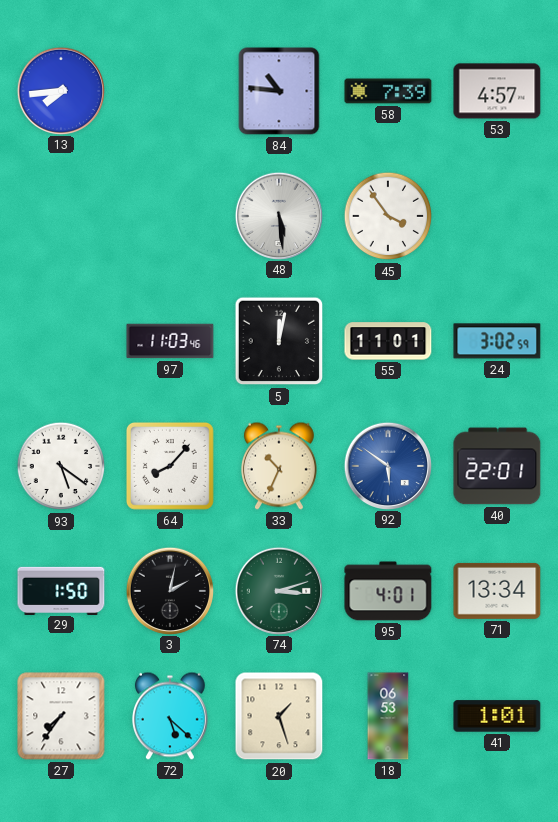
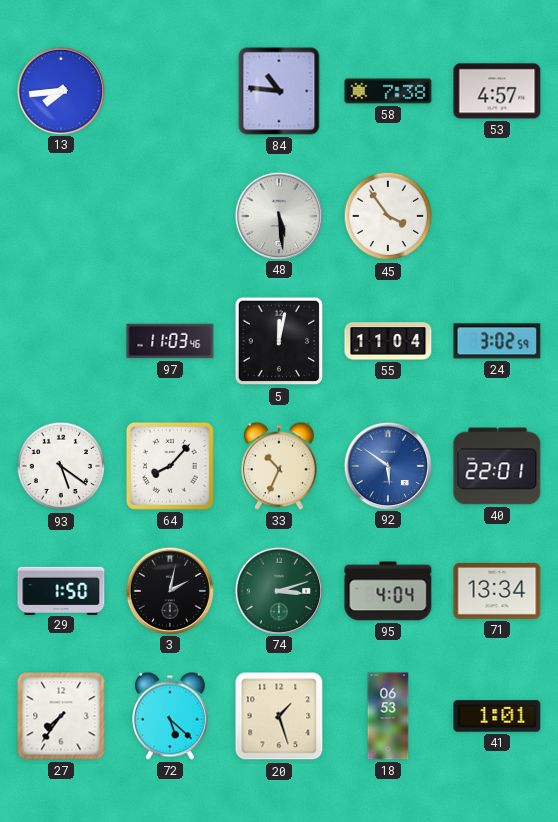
58: 7:39 -> 7:38 (388, 91)
55: 11:01 -> 11:04 (388, 341)
95: 4:01 -> 4:04 (388, 591)
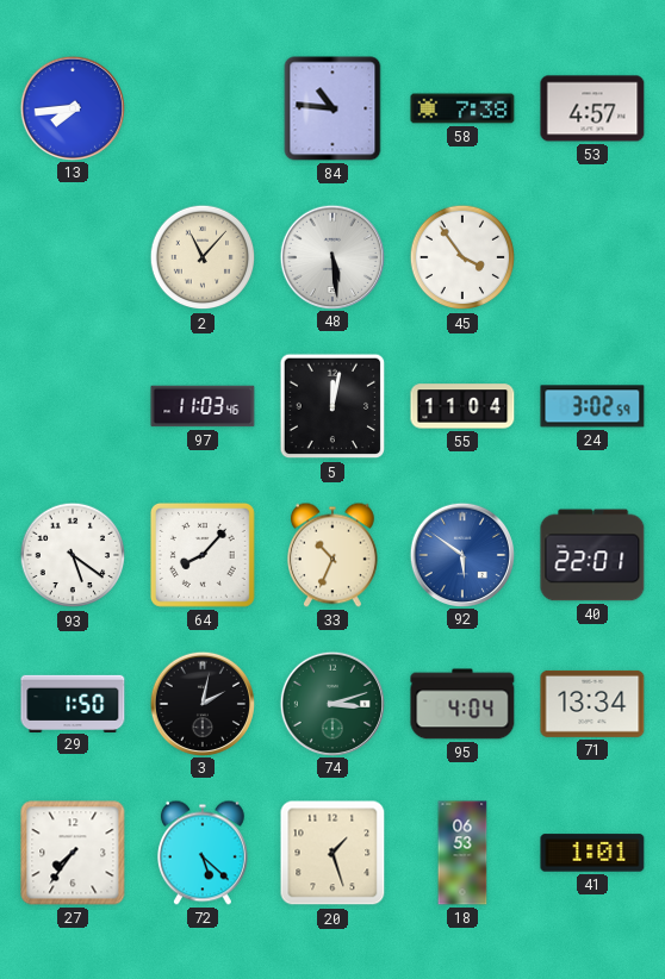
2: none -> 11:07 (203, 257)
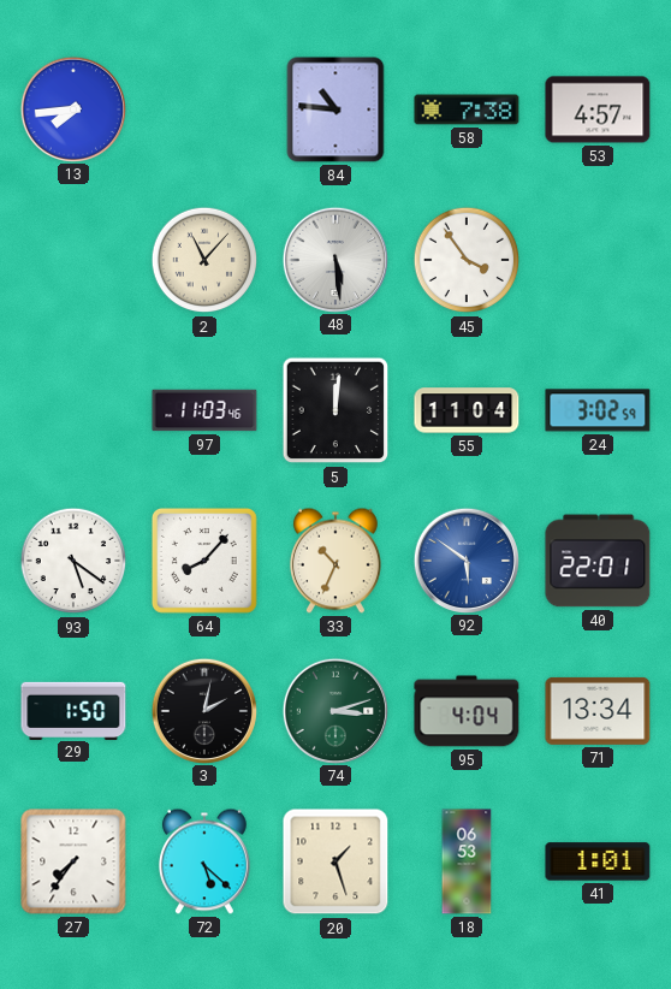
5: 12:02 -> 12:01 (335, 410)
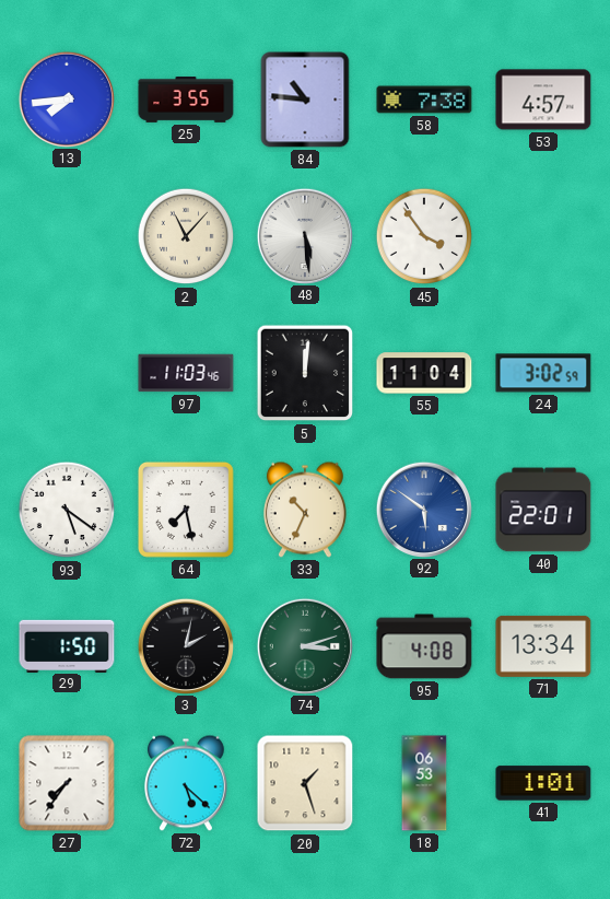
25: none -> 3:55 (186, 100)
64: 8:07 -> 7:28 (186, 510)
95: 4:04 -> 4:08 (424, 646)
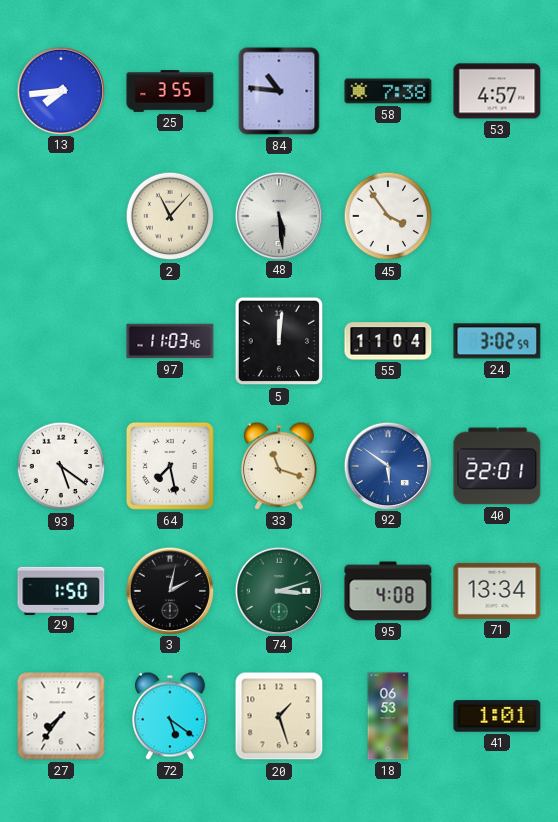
33: 10:34 -> 11:18 (279, 466)
72: 5:22 -> 5:21 (170, 716)
